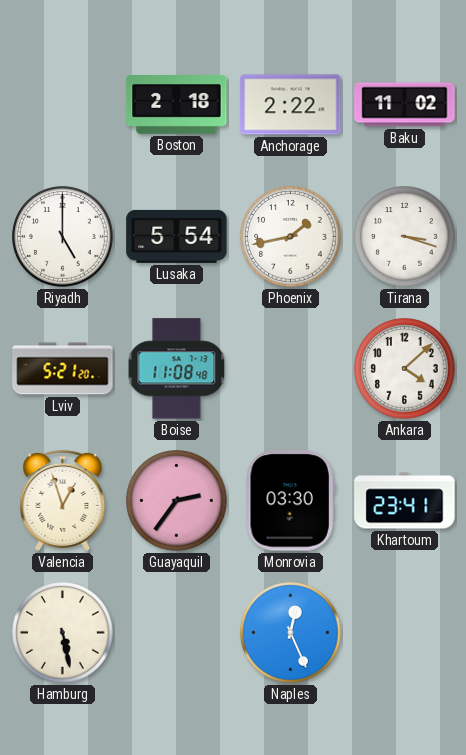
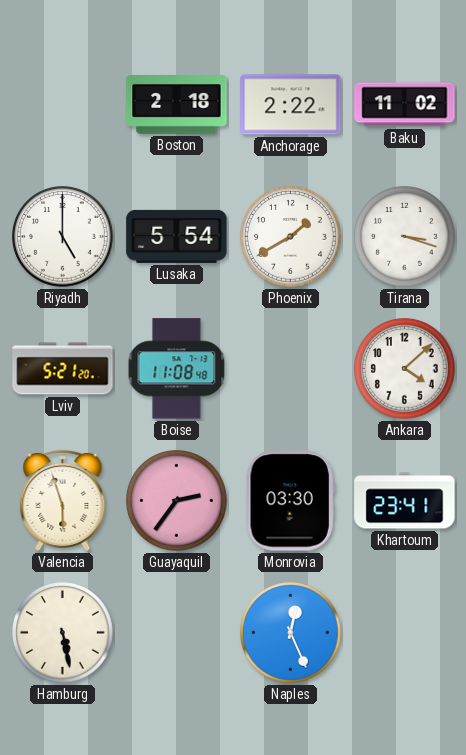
Phoenix: 1:43 -> 1:40 (291, 237)
Valencia: 12:57 -> 5:57 (63, 500)
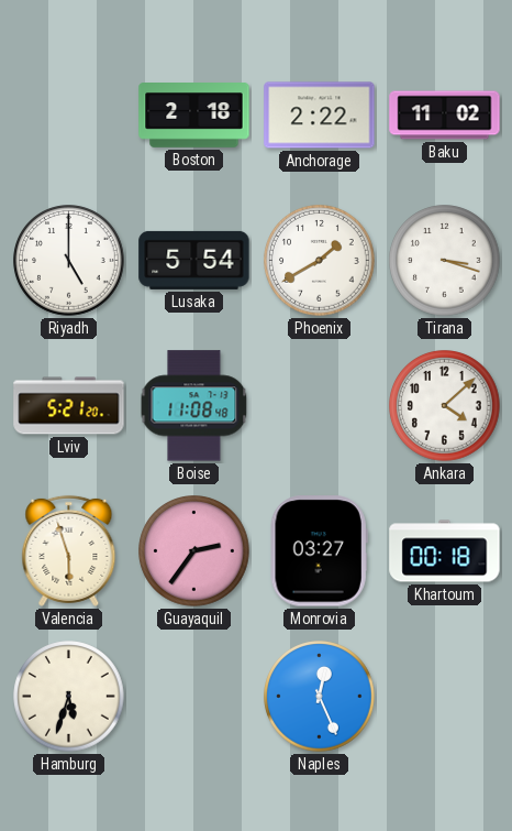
Monrovia: 03:30 -> 03:27 (319, 551)
Khartoum: 23:41 -> 00:18 (445, 551)
Hamburg: 5:28 -> 5:33 (69, 697)
